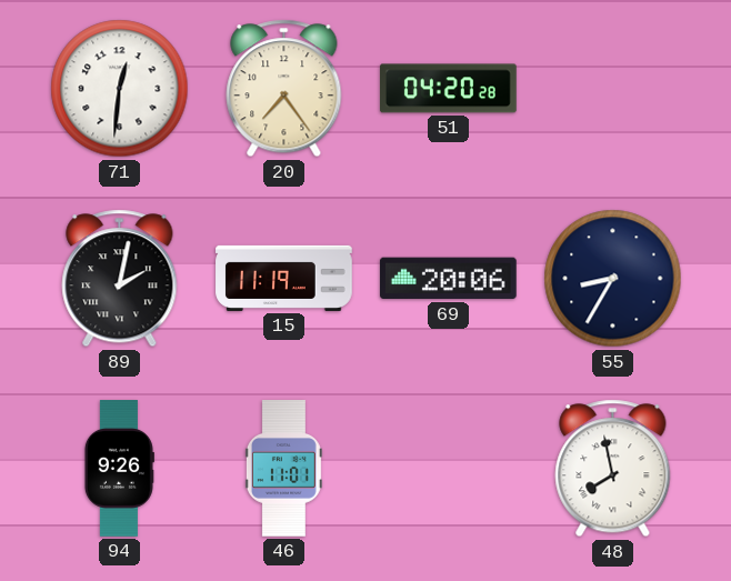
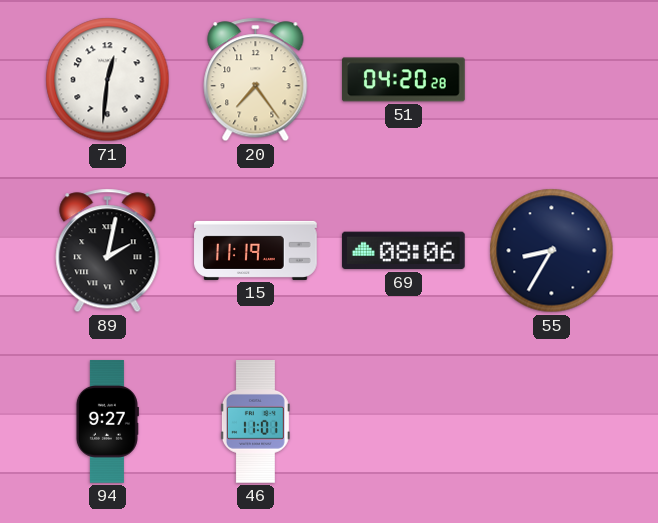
69: 20:06 -> 08:06 (403, 251)
94: 9:26 -> 9:27 (107, 422)
48: 7:58 -> none (613, 469)
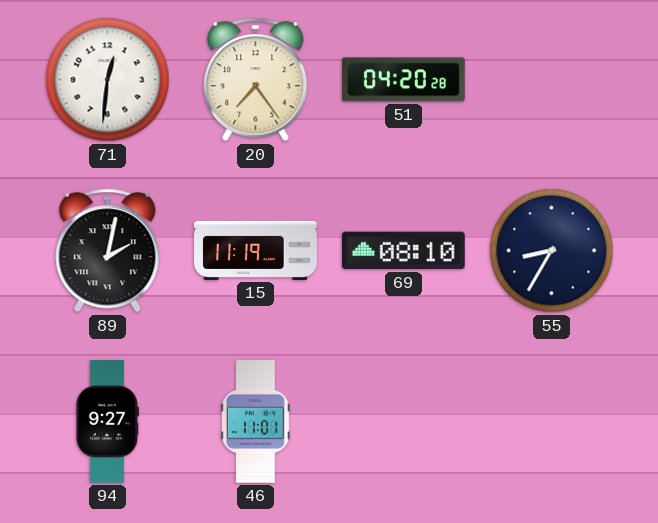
69: 08:06 -> 08:10 (403, 251)
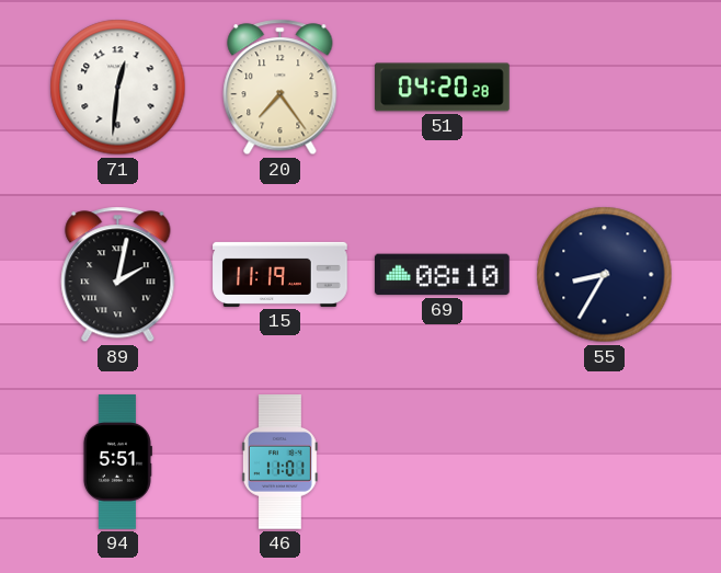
94: 9:27 -> 5:51 (117, 462)
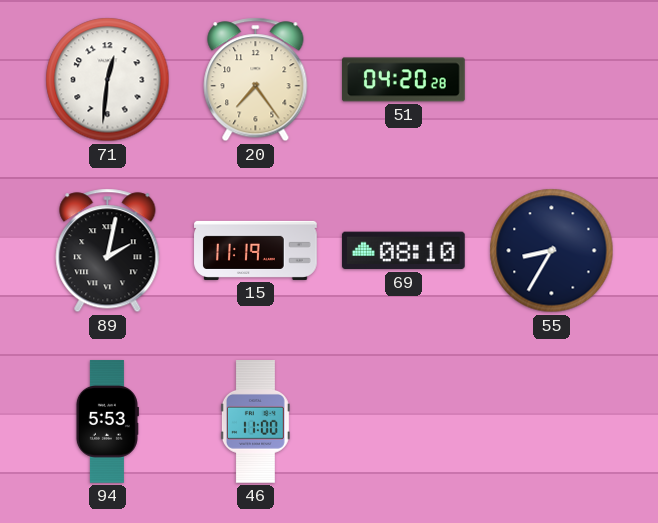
94: 5:51 -> 5:53 (107, 422)
46: 11:01 -> 11:00 (255, 422)
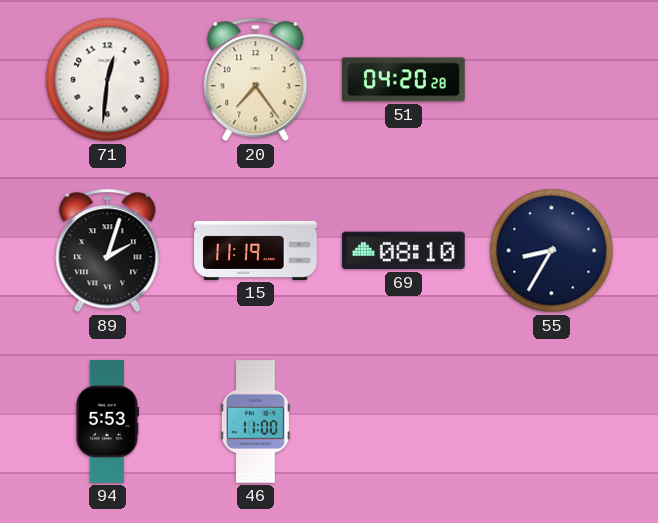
89: 2:02 -> 2:03 (108, 251)
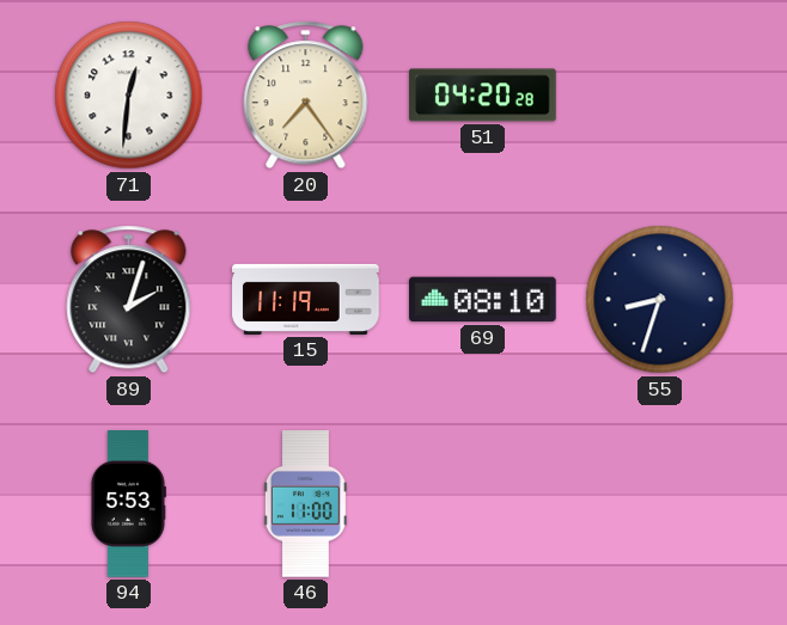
55: 8:35 -> 8:33 (660, 300)
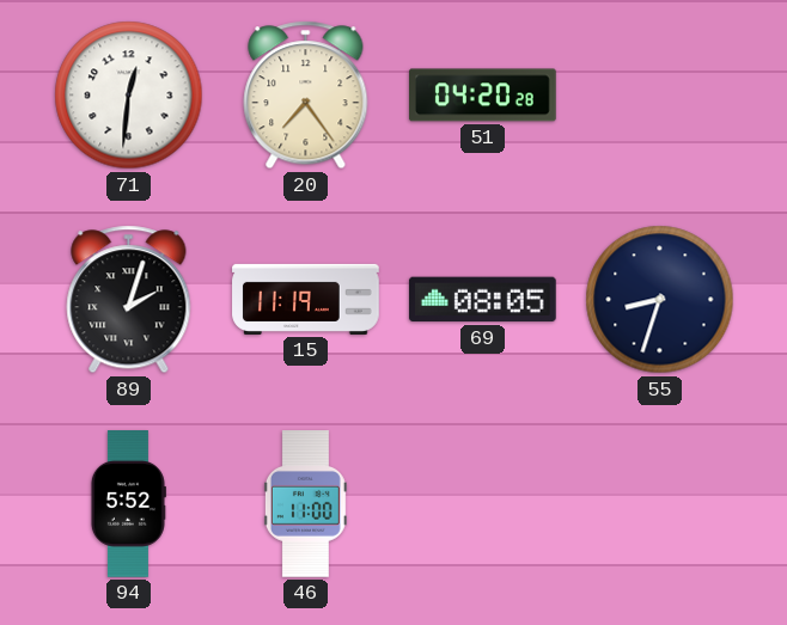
69: 08:10 -> 08:05 (482, 300)
94: 5:53 -> 5:52 (128, 504)
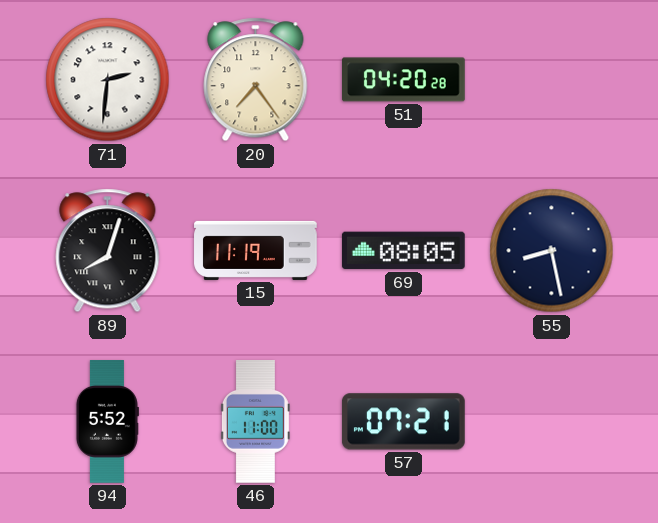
71: 12:31 -> 2:31 (108, 80)
89: 2:03 -> 8:03 (108, 251)
55: 8:33 -> 8:28 (552, 251)
57: none -> 07:21 (403, 422)
